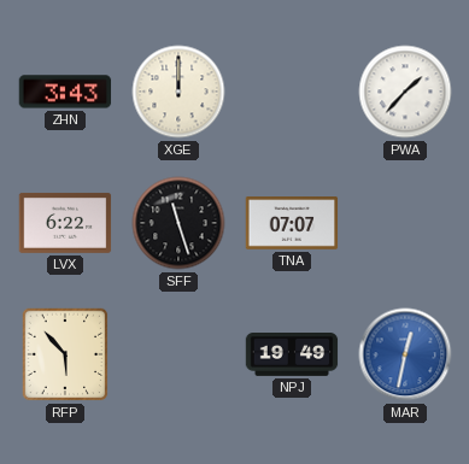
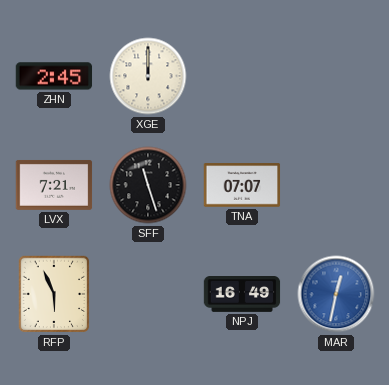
ZHN: 3:43 -> 2:45 (54, 76)
PWA: 1:37 -> none (405, 92)
LVX: 6:22 -> 7:21 (54, 185)
RFP: 5:53 -> 5:56 (54, 294)
NPJ: 19:49 -> 16:49 (242, 295)
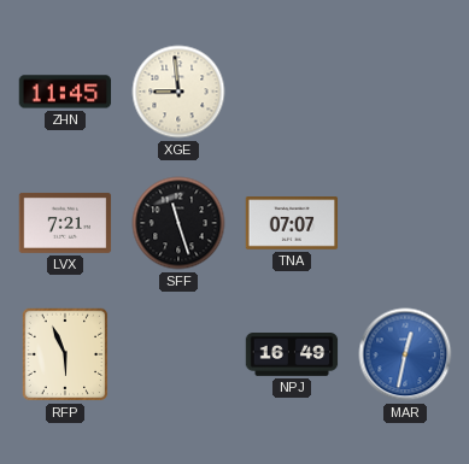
ZHN: 2:45 -> 11:45 (65, 92)
XGE: 12:00 -> 8:59 (178, 92)
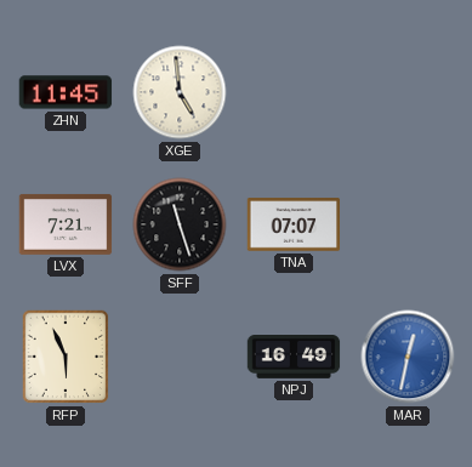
XGE: 8:59 -> 4:59 (180, 92)
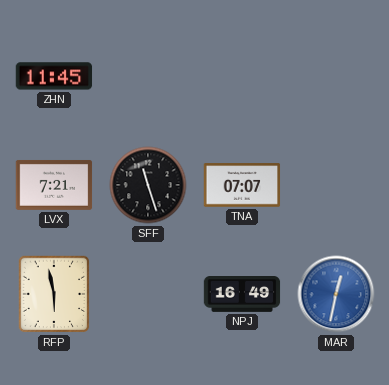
XGE: 4:59 -> none (180, 92)
RFP: 5:56 -> 5:58 (54, 294)
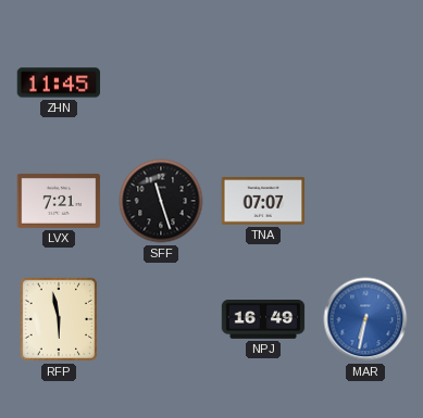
MAR: 12:32 -> 6:32 (365, 319)
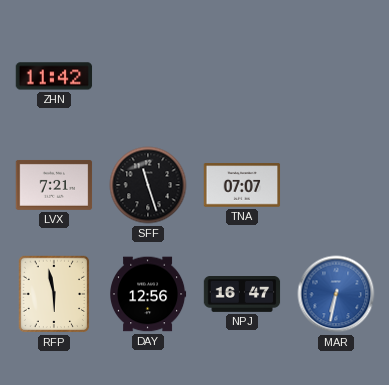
ZHN: 11:45 -> 11:42 (54, 76)
DAY: none -> 12:56 (149, 294)
NPJ: 16:49 -> 16:47 (242, 295)
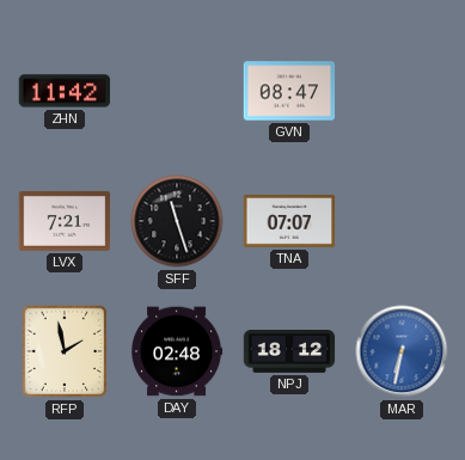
GVN: none -> 08:47 (289, 91)
RFP: 5:58 -> 1:58 (65, 351)
DAY: 12:56 -> 02:48 (178, 351)
NPJ: 16:47 -> 18:12 (289, 352)
